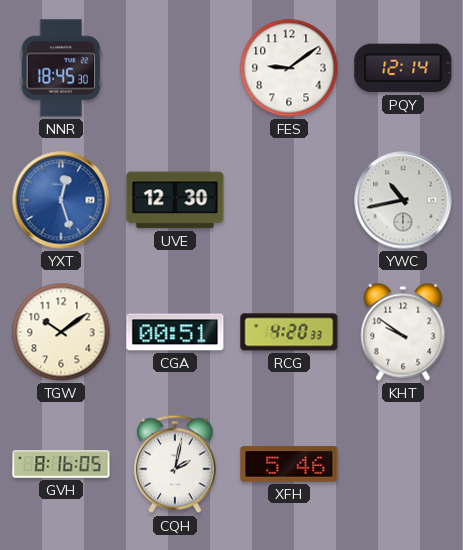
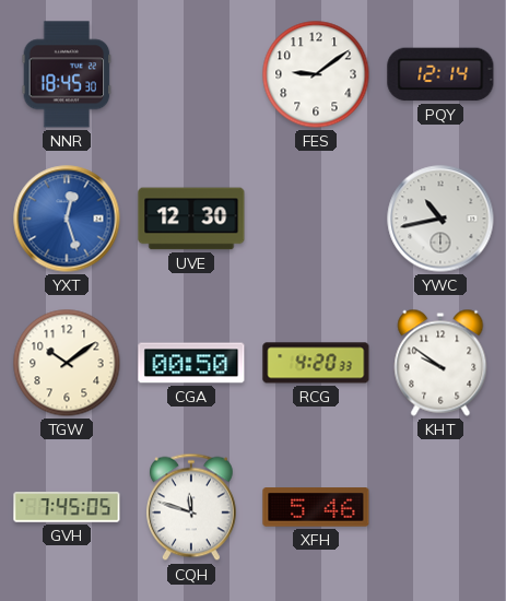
CGA: 00:51 -> 00:50 (191, 363)
GVH: 8:16 -> 7:45 (67, 507)
CQH: 2:02 -> 11:48 (191, 507)
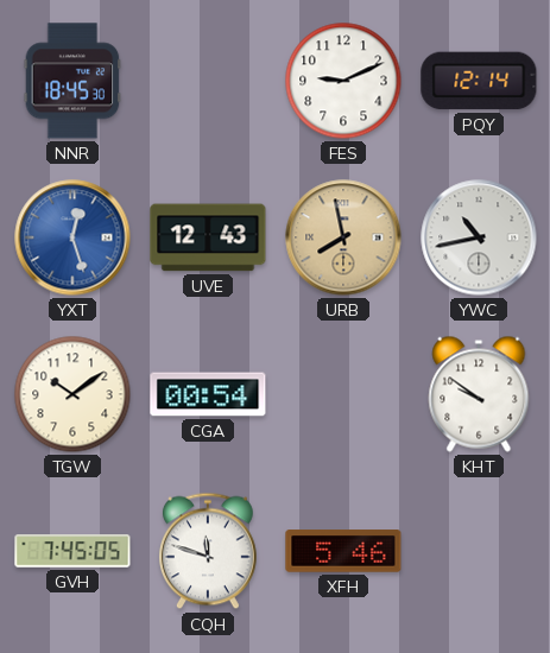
FES: 9:09 -> 9:11 (343, 81)
UVE: 12:30 -> 12:43 (208, 237)
URB: none -> 7:58 (343, 237)
CGA: 00:50 -> 00:54 (208, 394)
RCG: 4:20 -> none (316, 363)
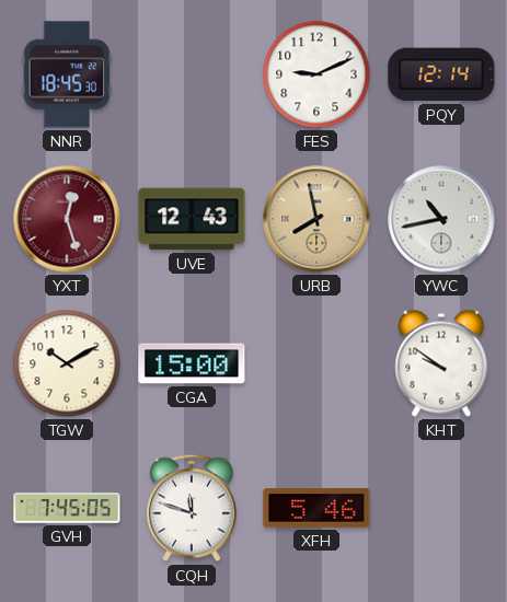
YXT dial: blue -> burgundy (67, 219)
TGW: 10:09 -> 10:10 (67, 363)
CGA: 00:54 -> 15:00 (192, 363)
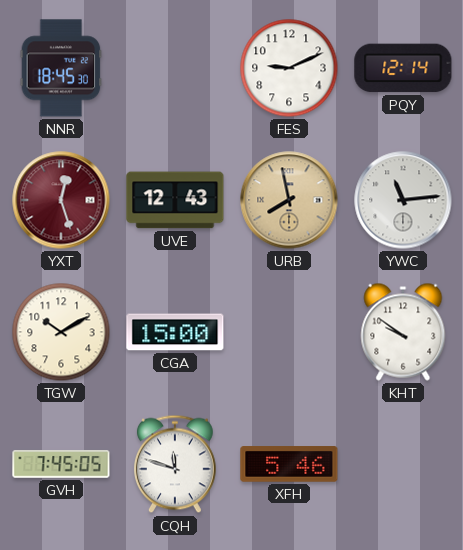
YWC: 10:43 -> 11:14 (403, 200)
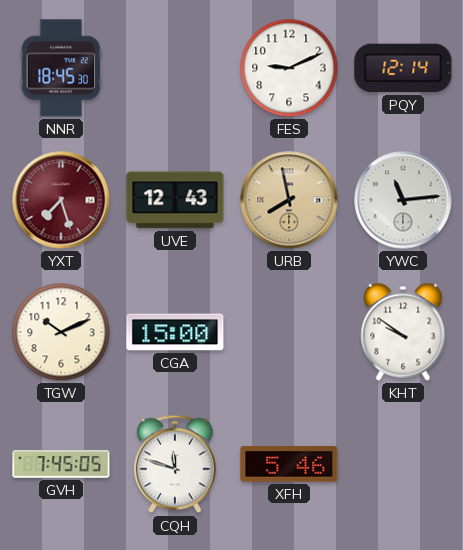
YXT: 12:27 -> 7:27 (61, 200)
TGW: 10:10 -> 10:11 (61, 332)
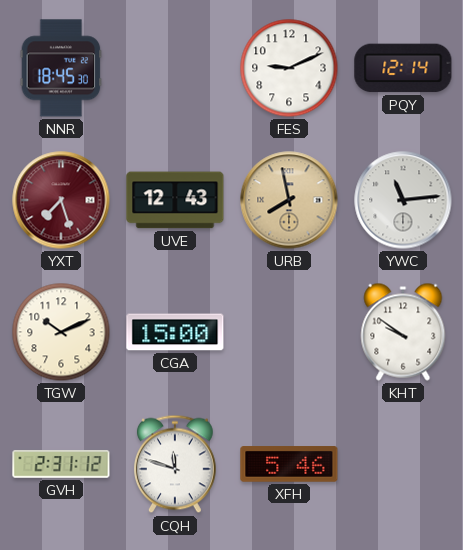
GVH: 7:45 -> 2:31 (61, 464)
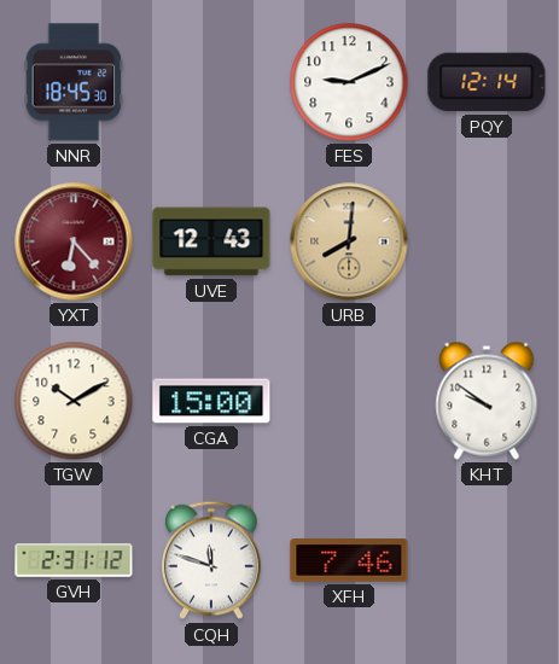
YXT: 7:27 -> 6:23 (74, 241)
URB: 7:58 -> 8:01 (349, 241)
YWC: 11:14 -> none (403, 200)
TGW: 10:11 -> 10:10 (74, 401)
XFH: 5:46 -> 7:46 (349, 560)
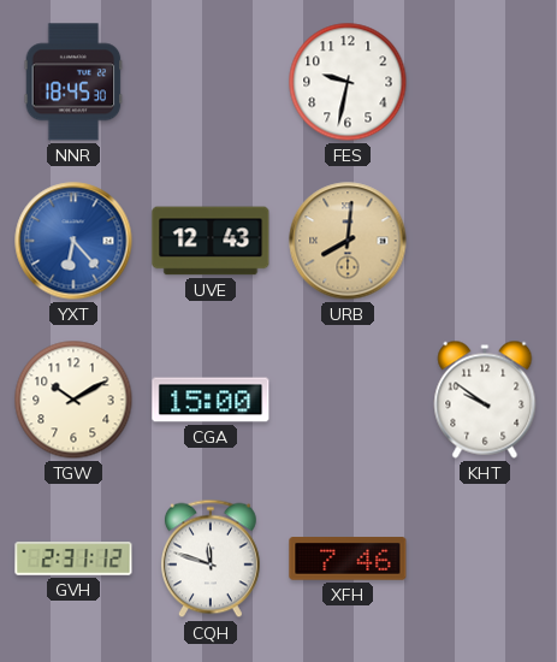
FES: 9:11 -> 9:32 (348, 82)
PQY: 12:14 -> none (487, 82)
YXT dial: burgundy -> blue (73, 241)
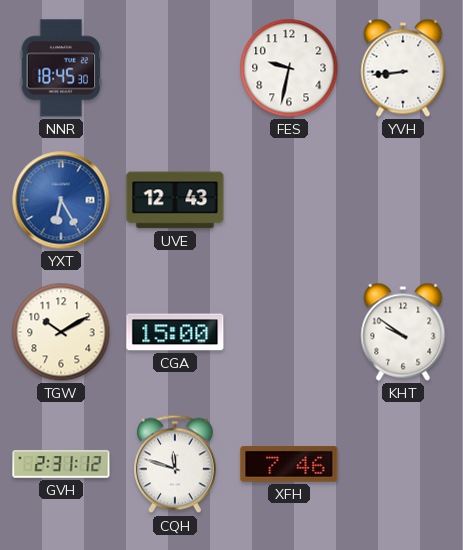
YVH: none -> 8:44 (403, 68)
YXT: 6:23 -> 6:25 (61, 200)
URB: 8:01 -> none (348, 241)
